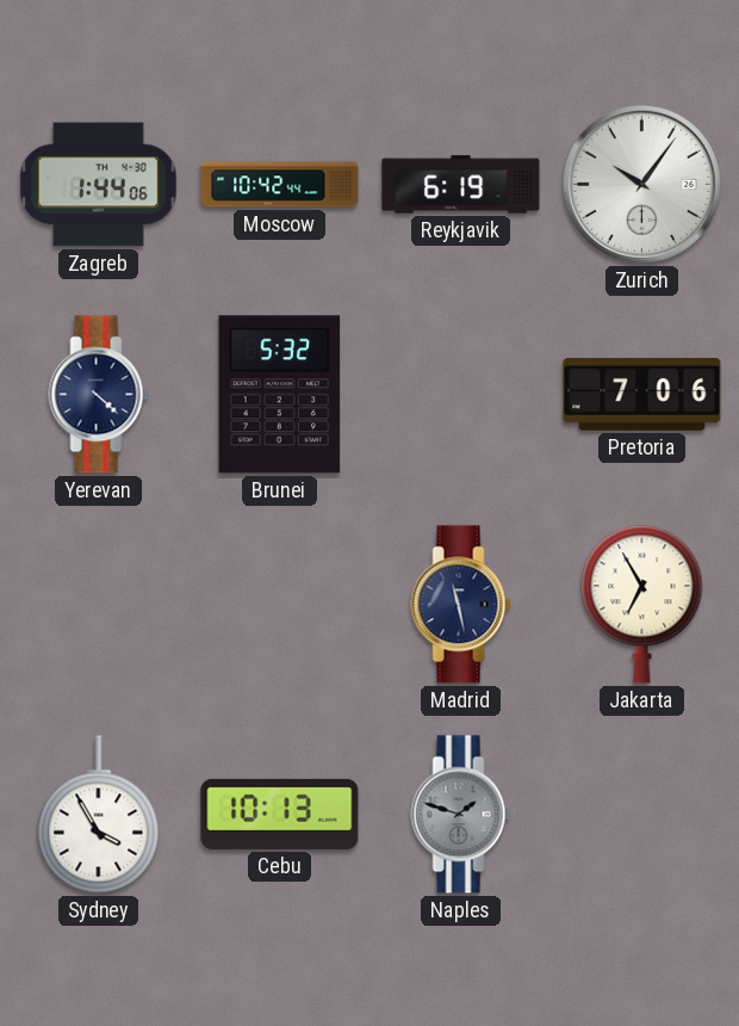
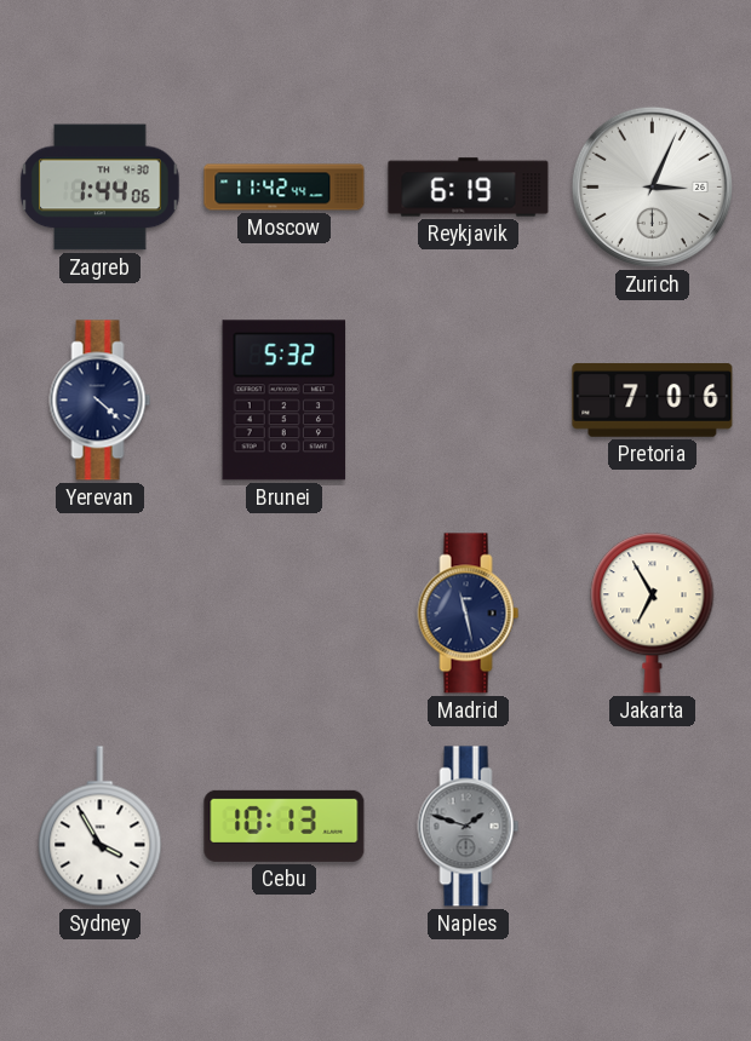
Moscow: 10:42 -> 11:42 (285, 188)
Zurich: 10:06 -> 3:04 (652, 186)
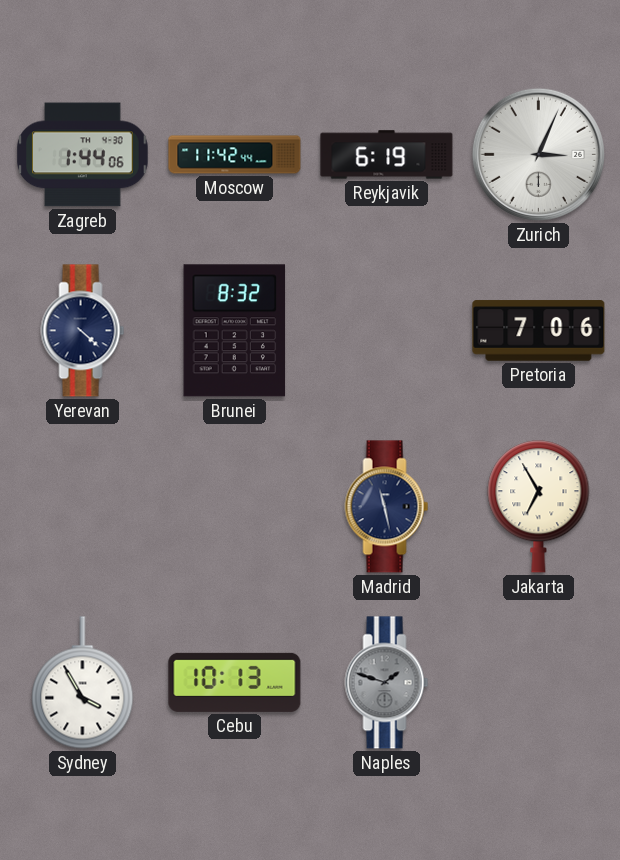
Brunei: 5:32 -> 8:32 (235, 331)
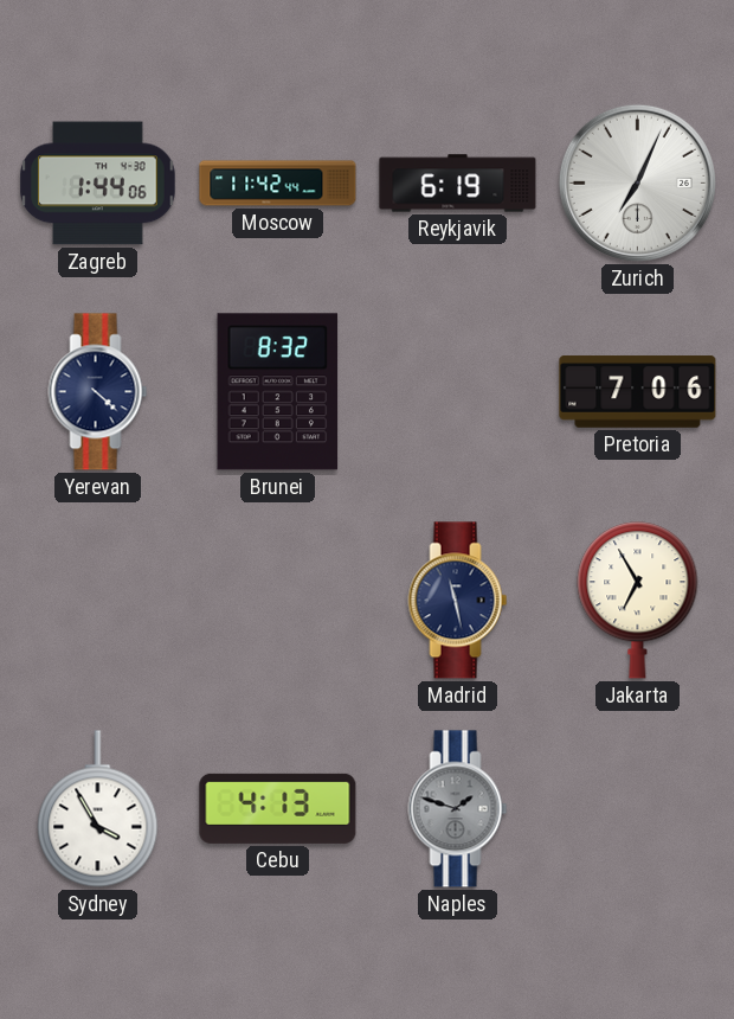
Zurich: 3:04 -> 7:04 (637, 182)
Cebu: 10:13 -> 4:13 (278, 808)
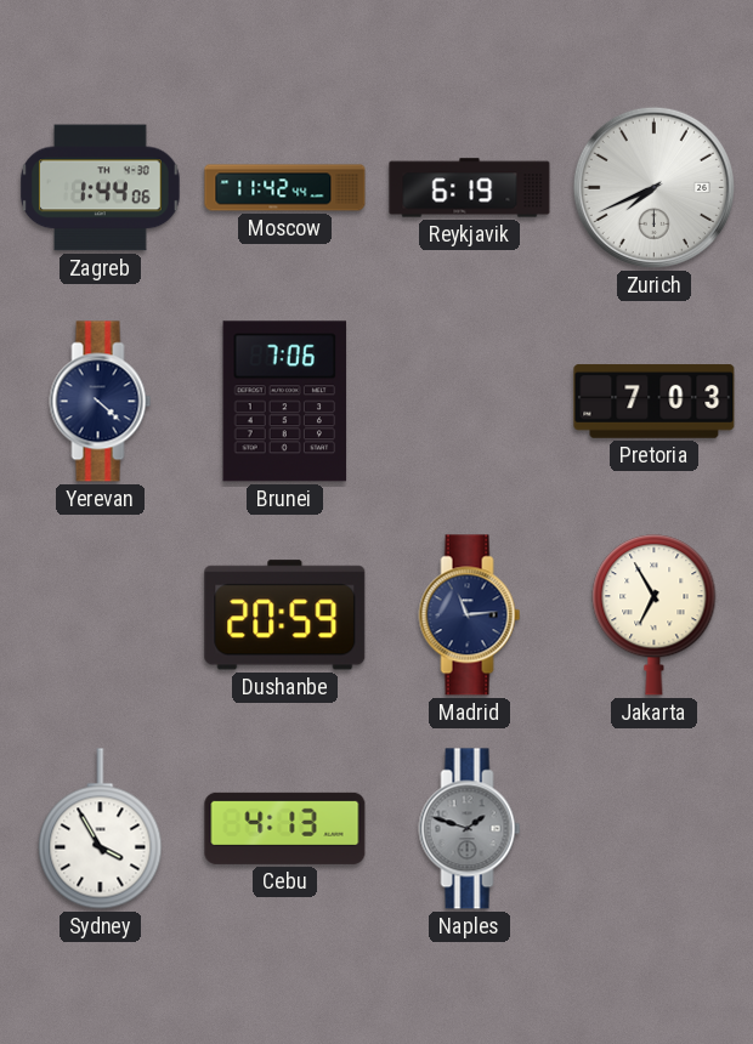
Zurich: 7:04 -> 7:41 (653, 187)
Brunei: 8:32 -> 7:06 (285, 402)
Pretoria: 7:06 -> 7:03 (655, 402)
Dushanbe: none -> 20:59 (285, 615)
Madrid: 11:28 -> 11:14 (470, 615)
